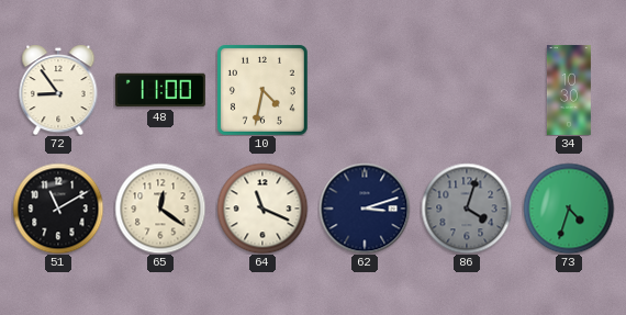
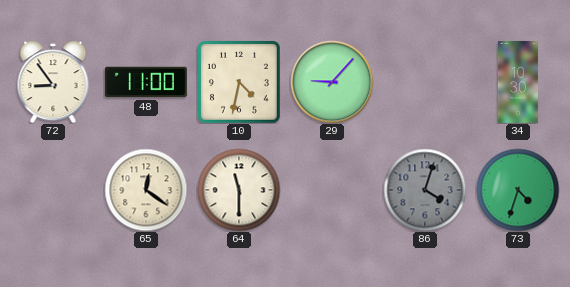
29: none -> 9:07 (332, 82)
51: 11:10 -> none (58, 209)
64: 11:19 -> 11:30 (239, 190)
62: 3:12 -> none (365, 209)
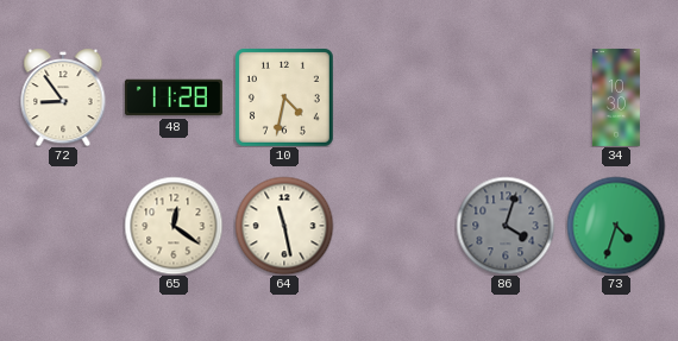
48: 11:00 -> 11:28 (174, 97)
29: 9:07 -> none (332, 82)
64: 11:30 -> 11:28 (284, 226)
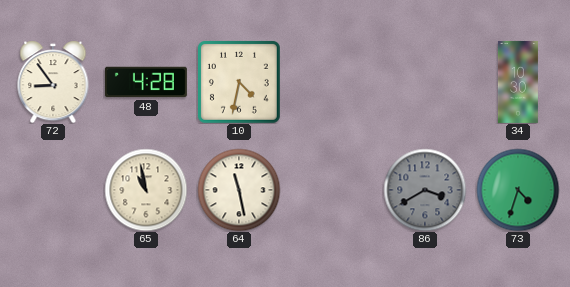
48: 11:28 -> 4:28 (146, 82)
65: 12:21 -> 10:58 (146, 190)
86: 4:03 -> 3:40 (425, 190)
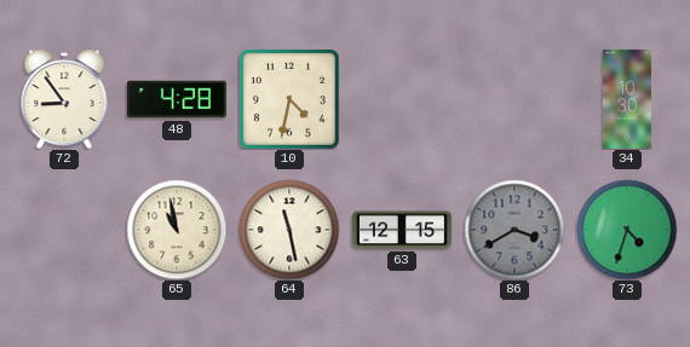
63: none -> 12:15 (402, 230)
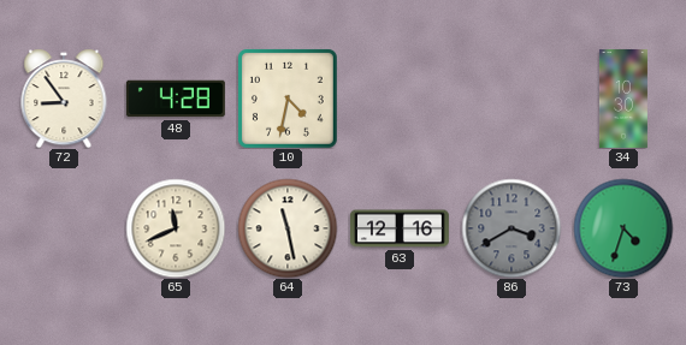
65: 10:58 -> 11:41 (176, 228)
63: 12:15 -> 12:16 (400, 228)
